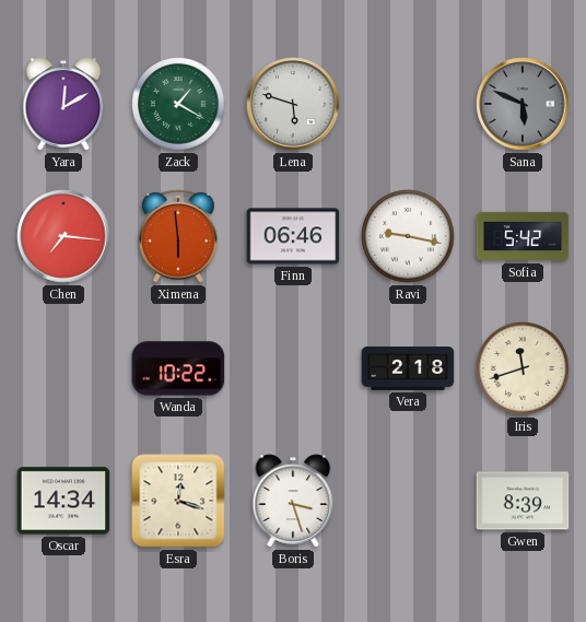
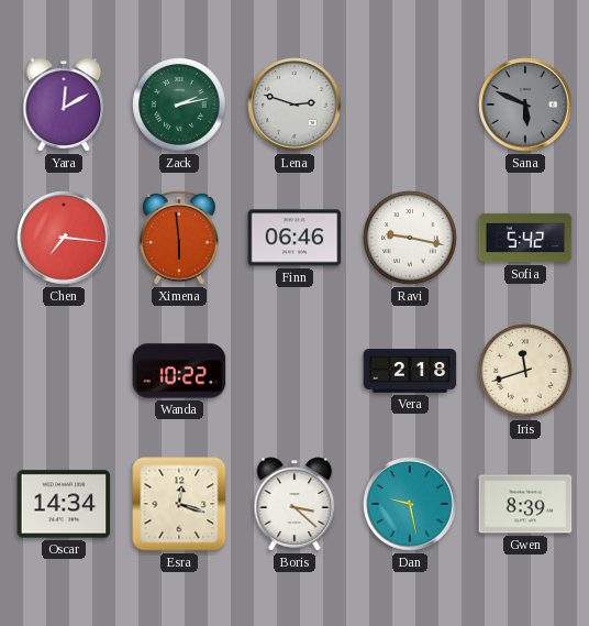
Zack: 1:20 -> 2:13 (179, 105)
Lena: 5:48 -> 2:48 (294, 105)
Boris: 3:27 -> 3:22 (294, 504)
Dan: none -> 9:28 (410, 504)
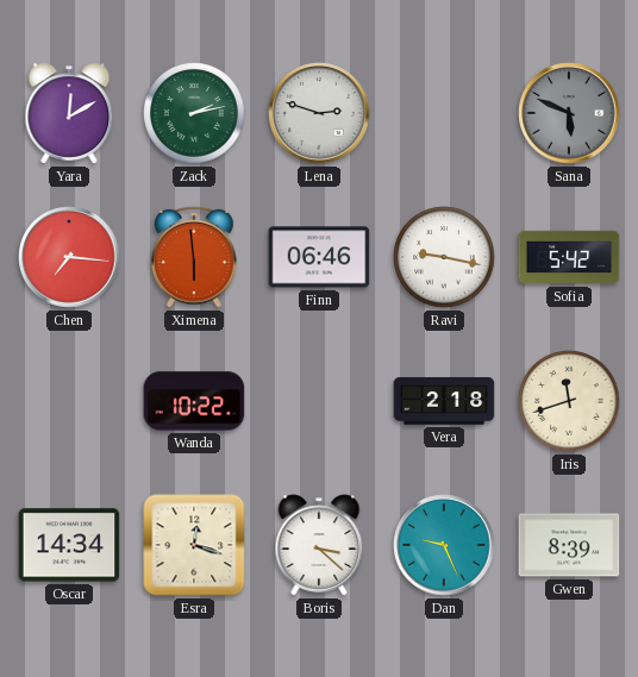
Dan: 9:28 -> 9:26 (444, 545)
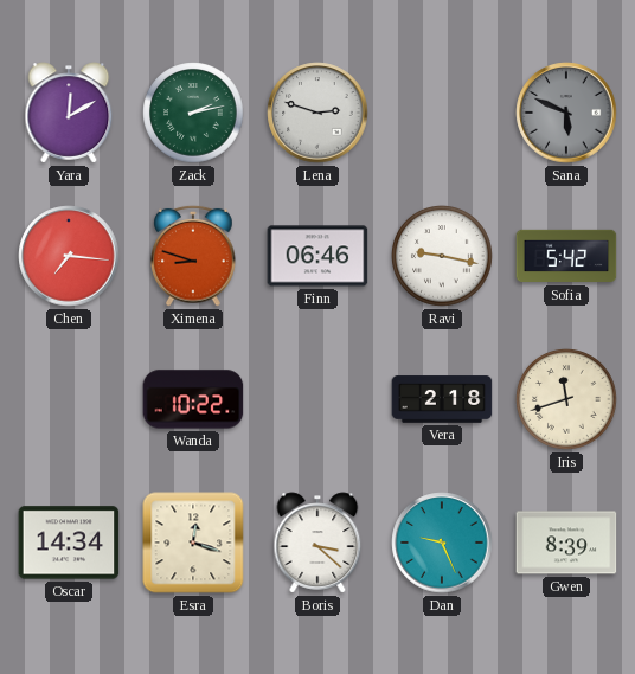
Ximena: 5:59 -> 8:48 (193, 256)
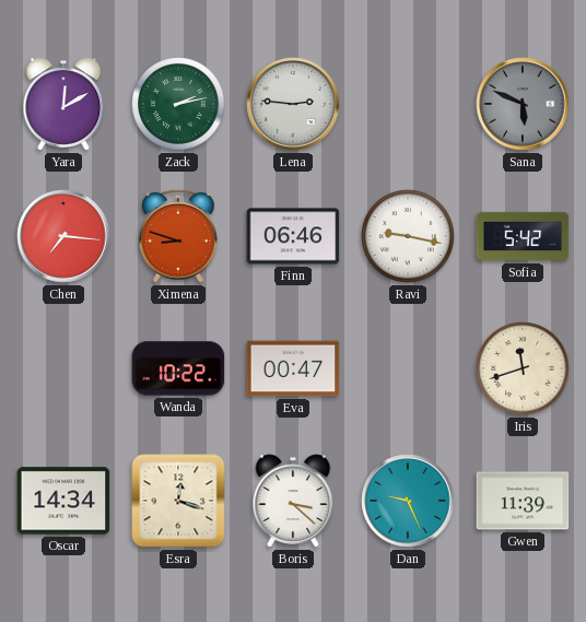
Lena: 2:48 -> 2:46 (293, 104)
Eva: none -> 00:47 (293, 368)
Vera: 2:18 -> none (442, 399)
Gwen: 8:39 -> 11:39 (523, 501)
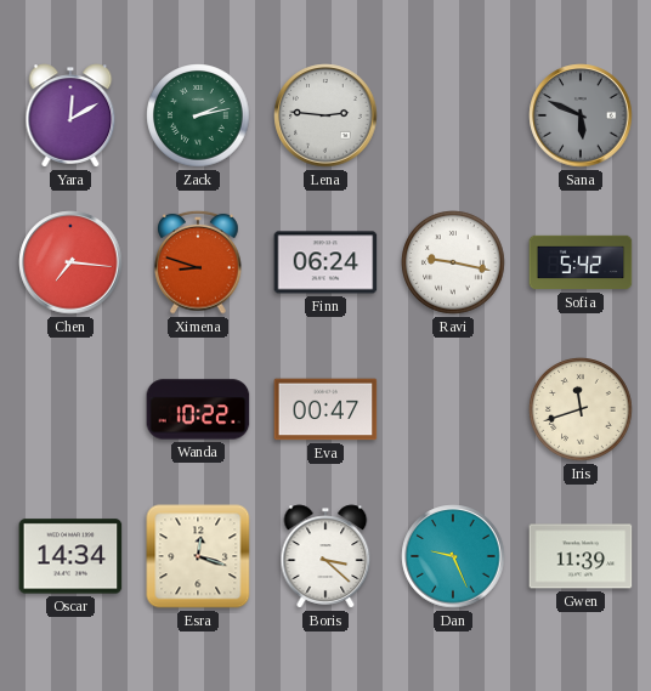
Finn: 06:46 -> 06:24 (325, 262)
